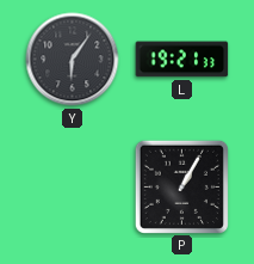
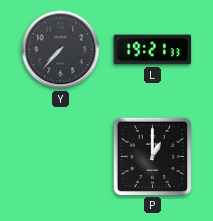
Y: 6:06 -> 7:37 (61, 50)
P: 1:05 -> 1:00 (152, 156)
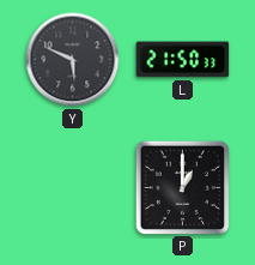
Y: 7:37 -> 5:49 (73, 60)
L: 19:21 -> 21:50 (183, 60)
